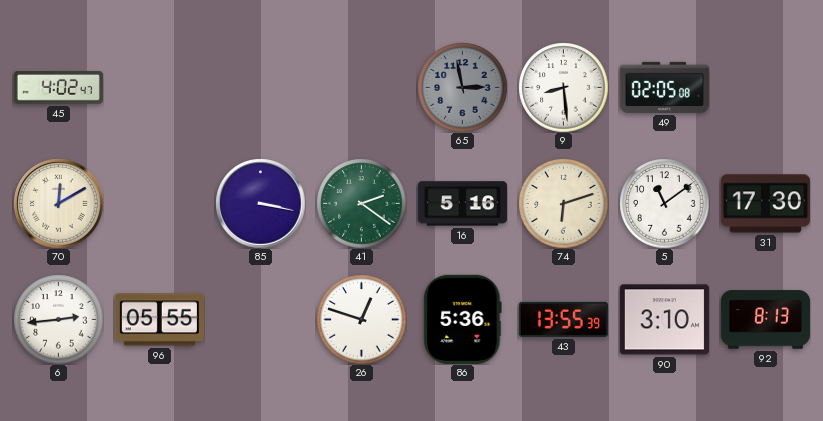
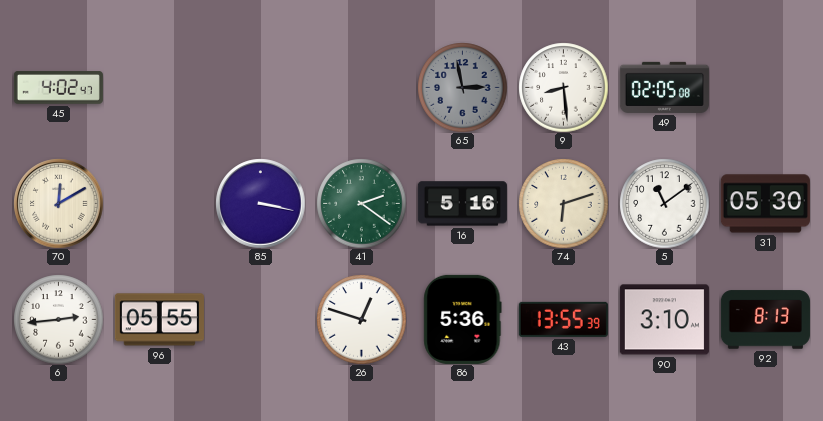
31: 17:30 -> 05:30 (765, 204)
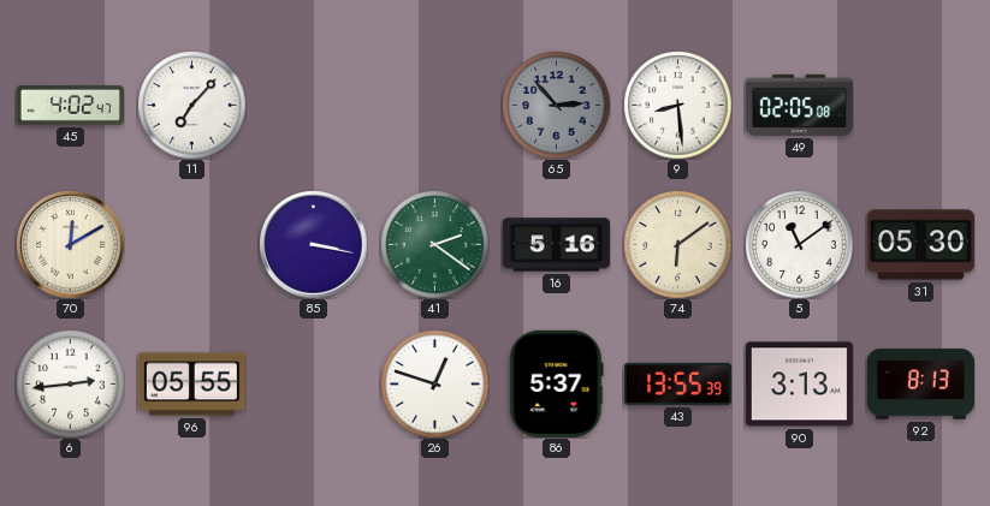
11: none -> 7:07 (191, 105)
65: 2:58 -> 2:53 (556, 105)
74: 6:12 -> 6:09 (677, 244)
86: 5:36 -> 5:37 (557, 383)
90: 3:10 -> 3:13 (799, 385)
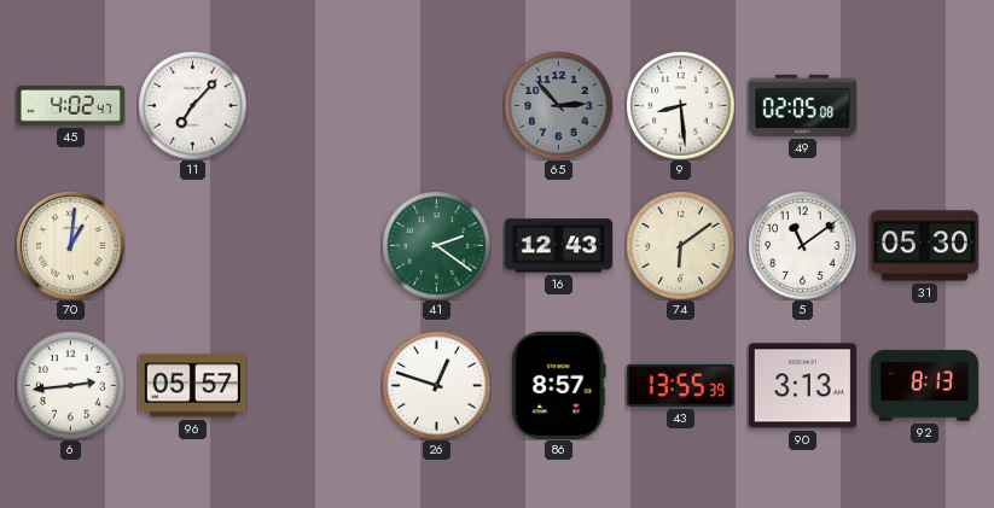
70: 12:10 -> 1:01 (70, 245)
85: 3:17 -> none (313, 244)
16: 5:16 -> 12:43 (558, 246)
96: 05:55 -> 05:57 (192, 386)
86: 5:37 -> 8:57 (559, 385)
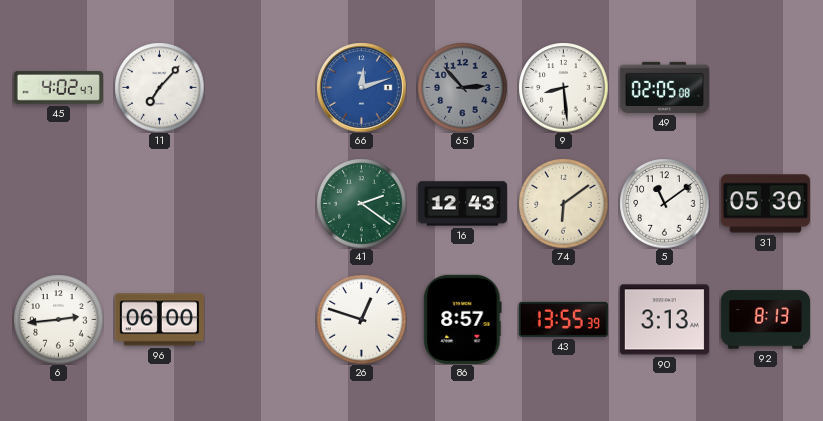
66: none -> 12:12 (361, 87)
70: 1:01 -> none (70, 245)
96: 05:57 -> 06:00 (159, 320)
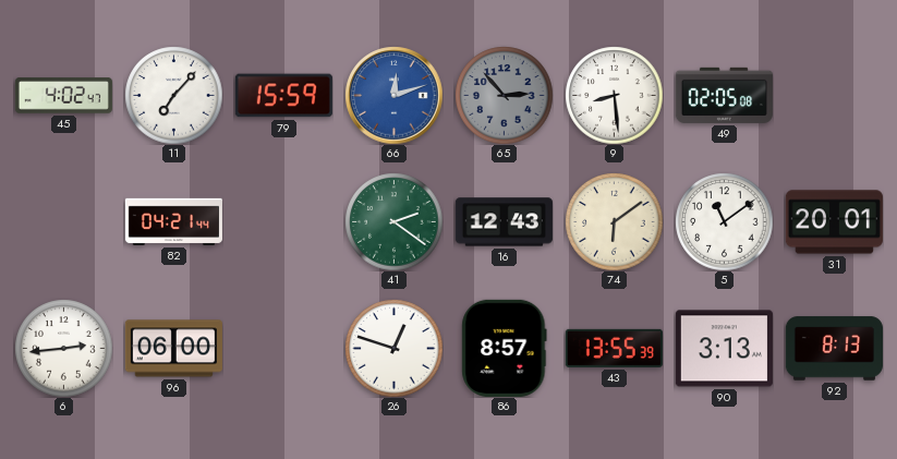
79: none -> 15:59 (283, 96)
82: none -> 04:21 (173, 221)
31: 05:30 -> 20:01 (834, 222)
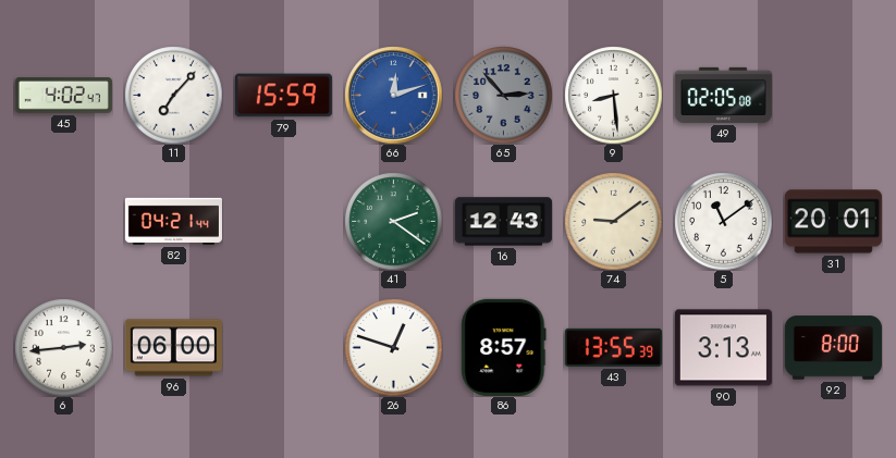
74: 6:09 -> 9:09 (613, 221)
92: 8:13 -> 8:00 (833, 348)
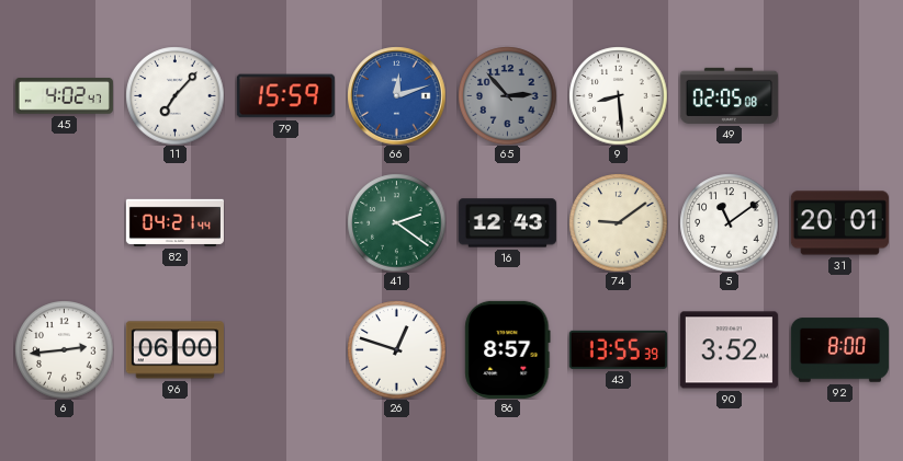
90: 3:13 -> 3:52 (729, 350)
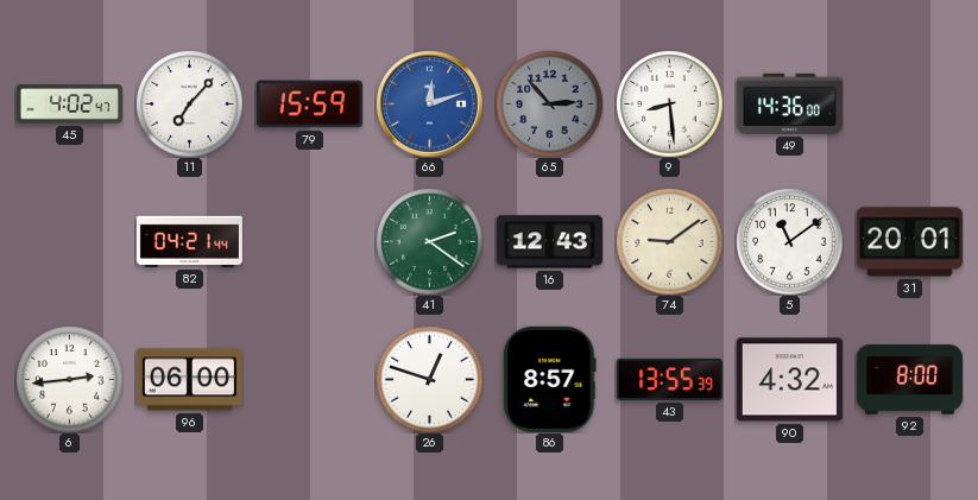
49: 02:05 -> 14:36 (789, 103)
90: 3:52 -> 4:32 (789, 380)
